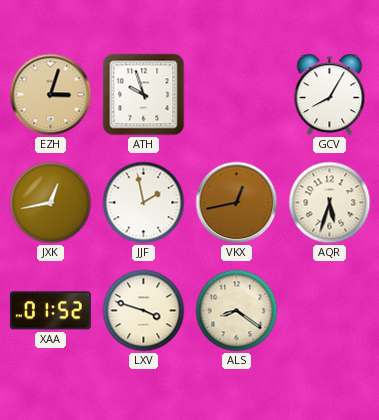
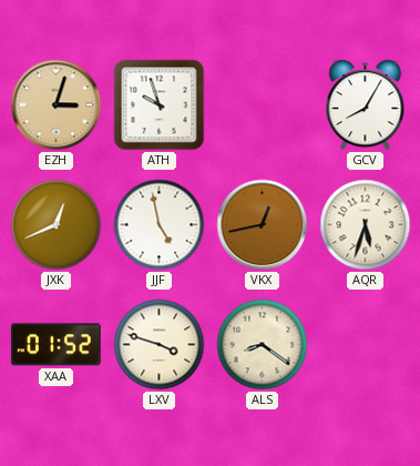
JXK: 12:43 -> 12:41 (57, 225)
JJF: 1:58 -> 4:58 (160, 225)
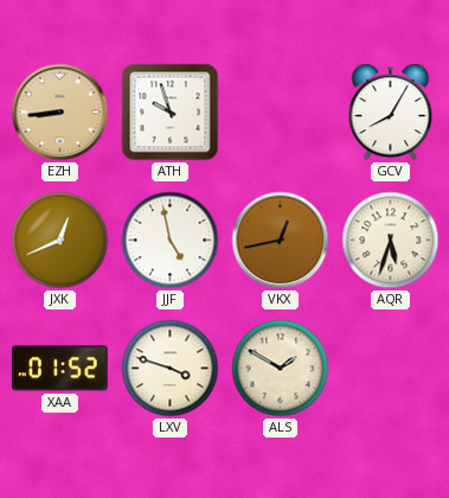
EZH: 3:03 -> 8:44 (60, 113)
ALS: 8:21 -> 1:50 (281, 369)
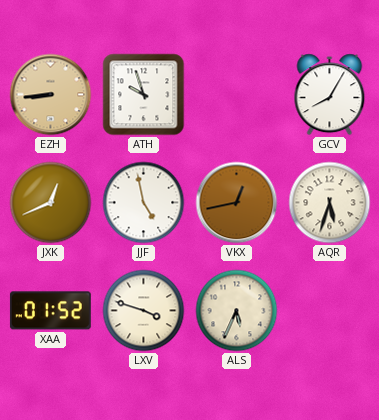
ALS: 1:50 -> 5:34 (237, 311)
